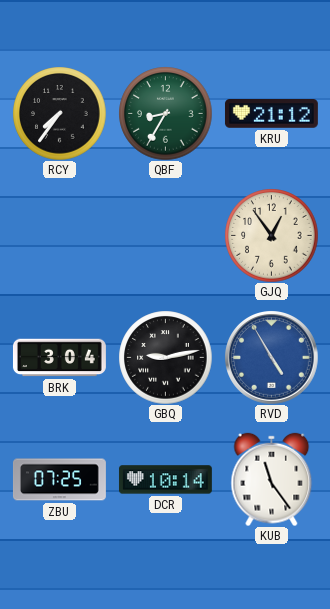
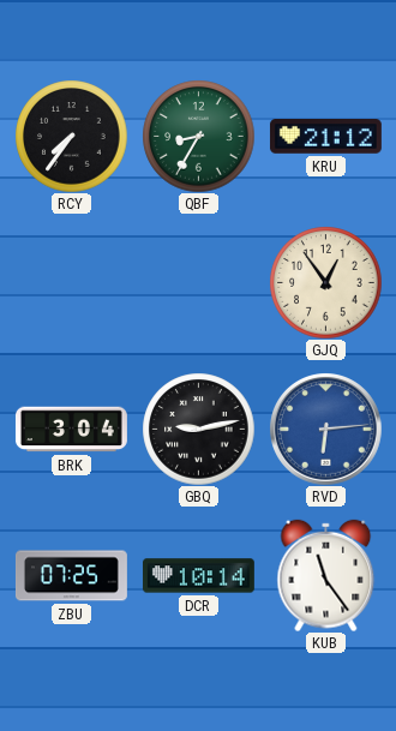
RVD: 4:55 -> 6:14 (325, 429)
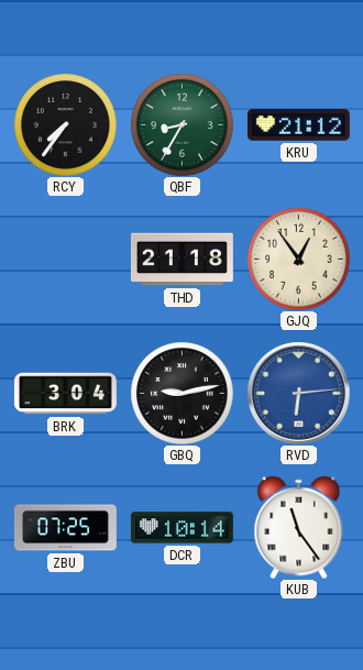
THD: none -> 21:18 (182, 260)
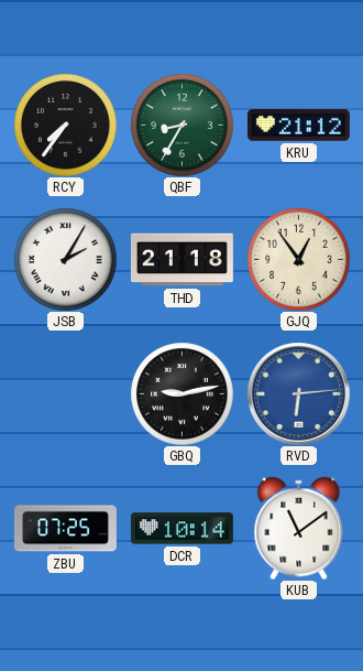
JSB: none -> 2:05 (65, 259)
BRK: 3:04 -> none (65, 394)
KUB: 11:24 -> 11:09 (299, 528)
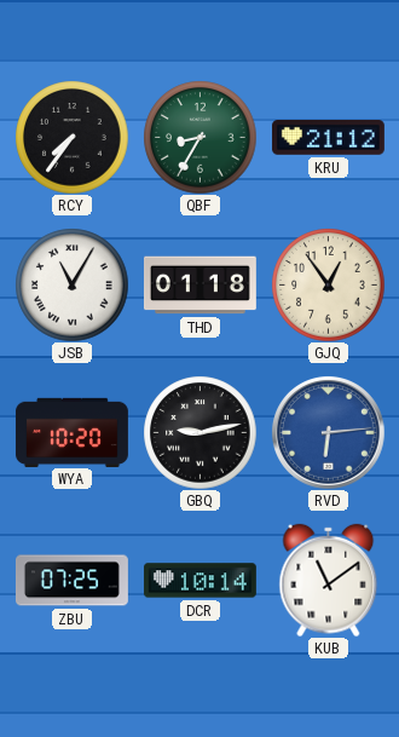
JSB: 2:05 -> 11:05 (71, 284)
THD: 21:18 -> 01:18 (199, 286)
WYA: none -> 10:20 (71, 432)
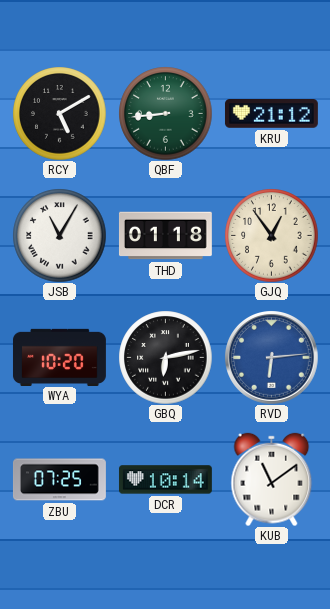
RCY: 7:36 -> 5:10 (59, 113)
QBF: 8:35 -> 8:44 (165, 113)
GBQ: 9:13 -> 6:13 (165, 357)
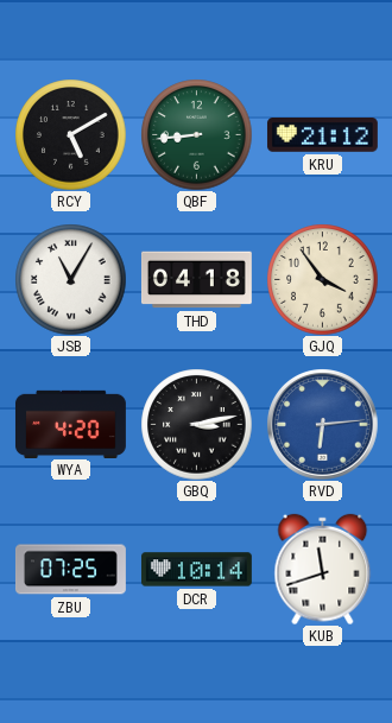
THD: 01:18 -> 04:18 (196, 280)
GJQ: 12:54 -> 3:54 (322, 279)
WYA: 10:20 -> 4:20 (70, 424)
GBQ: 6:13 -> 3:13 (196, 424)
KUB: 11:09 -> 11:42 (323, 569)
